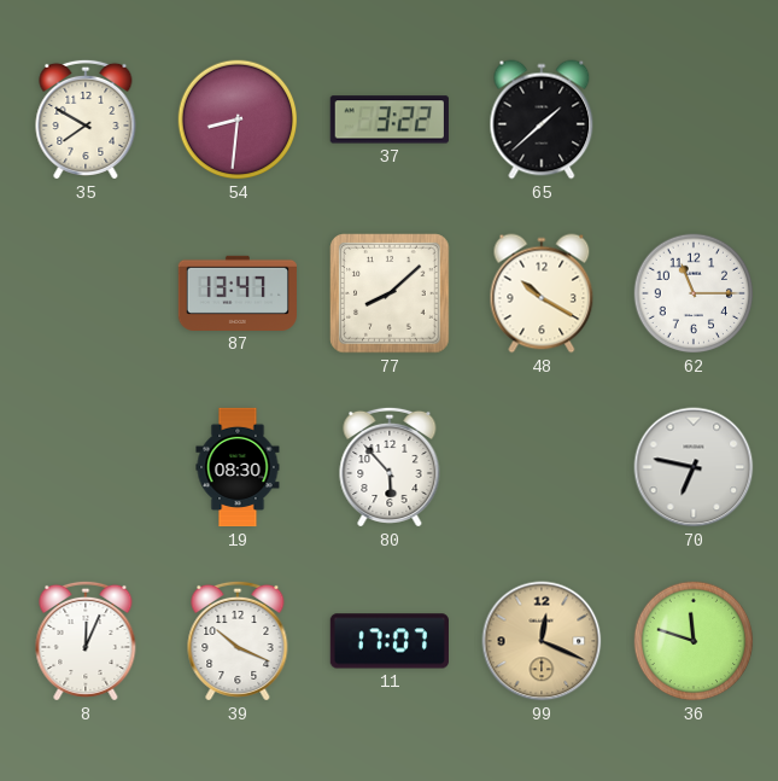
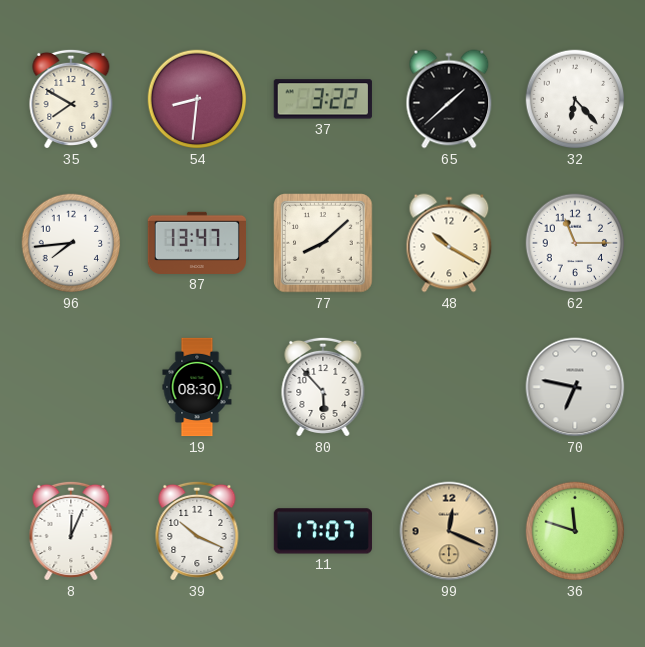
32: none -> 6:23 (575, 99)
96: none -> 7:44 (71, 243)
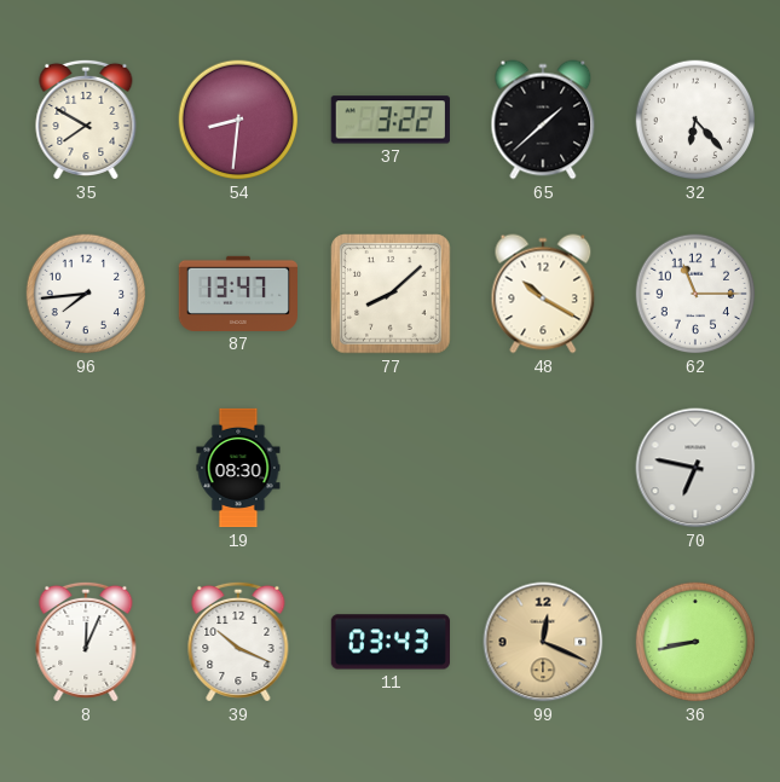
80: 5:53 -> none (323, 387)
11: 17:07 -> 03:43 (391, 642)
36: 11:48 -> 8:43 (695, 642)
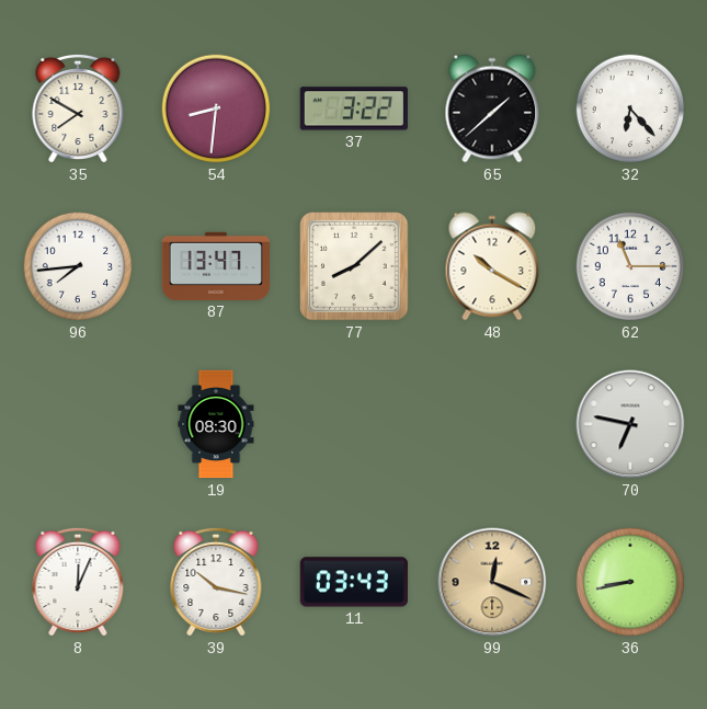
39: 10:19 -> 10:17 (216, 582)
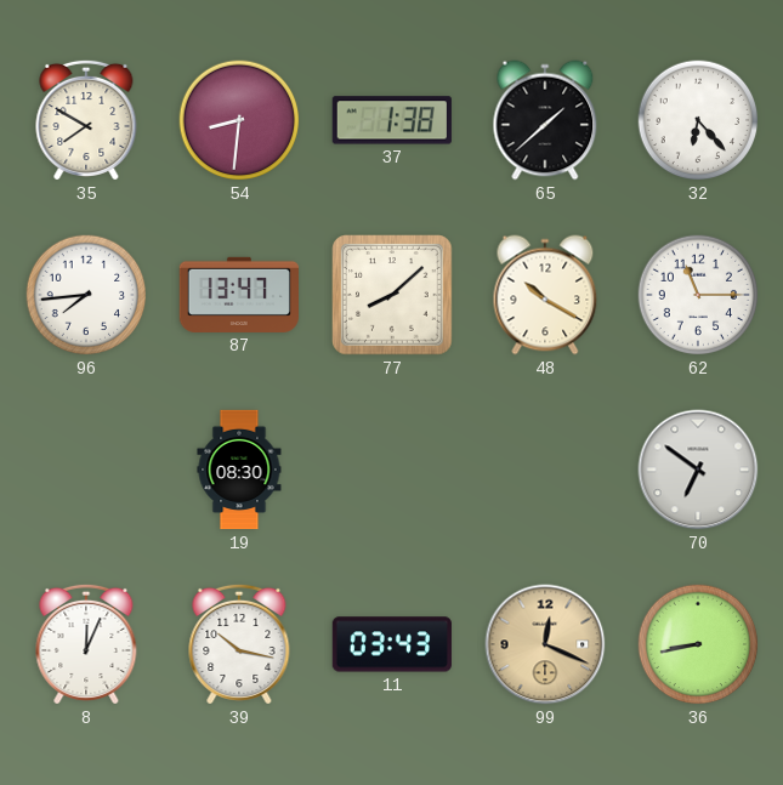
37: 3:22 -> 1:38 (392, 120)
70: 6:47 -> 6:51 (698, 470)
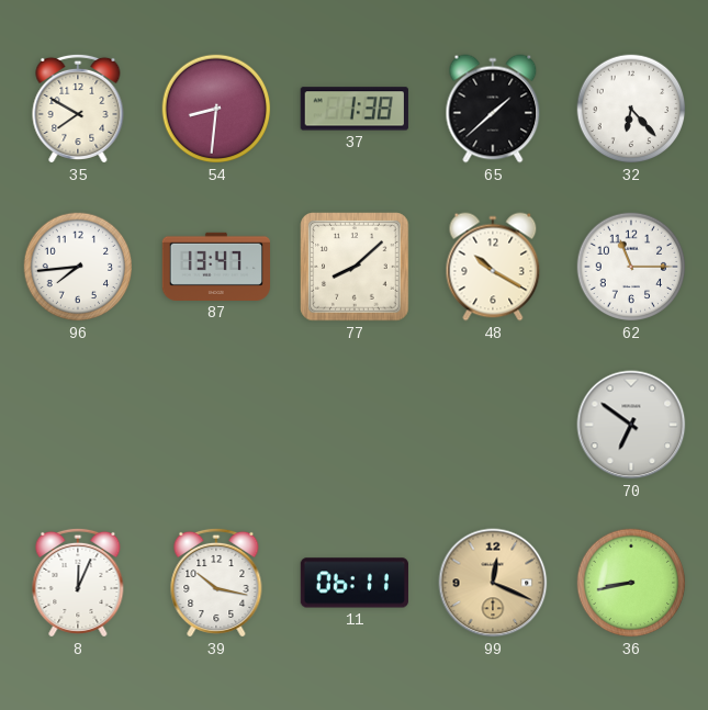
19: 08:30 -> none (239, 470)
11: 03:43 -> 06:11 (355, 583)
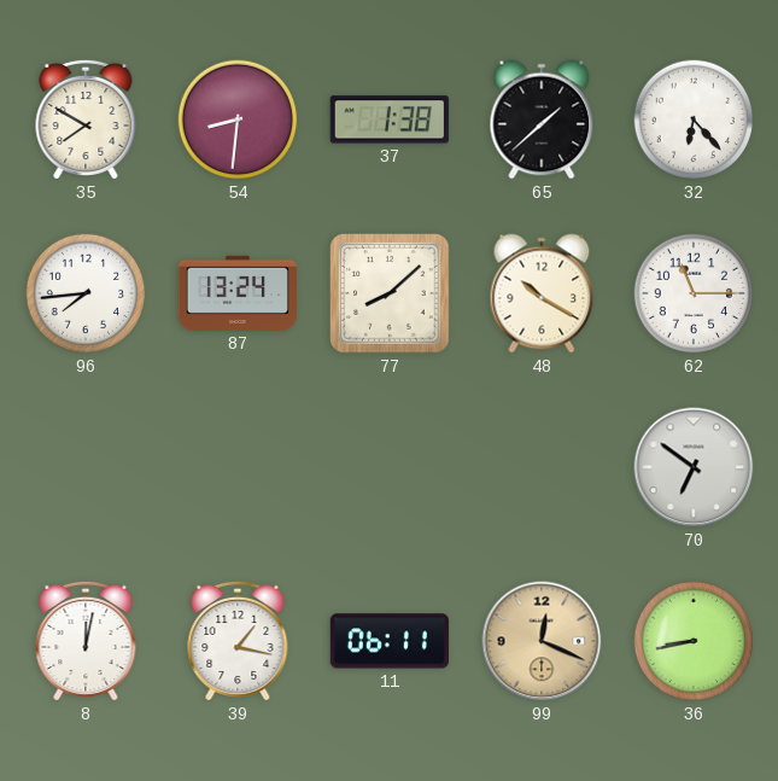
87: 13:47 -> 13:24 (236, 293)
8: 12:04 -> 12:02 (86, 641)
39: 10:17 -> 1:17 (238, 641)
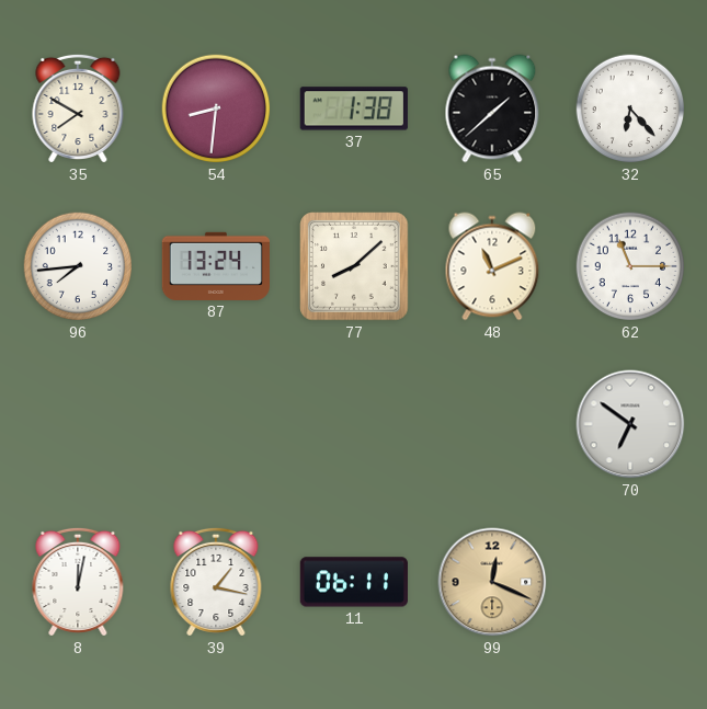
48: 10:20 -> 11:11 (492, 266)
36: 8:43 -> none (694, 641)
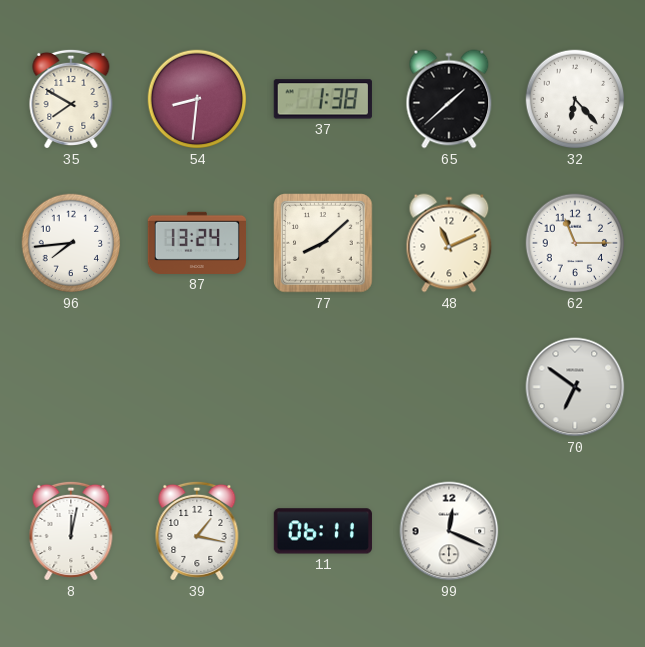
99 dial: champagne -> white (449, 531)
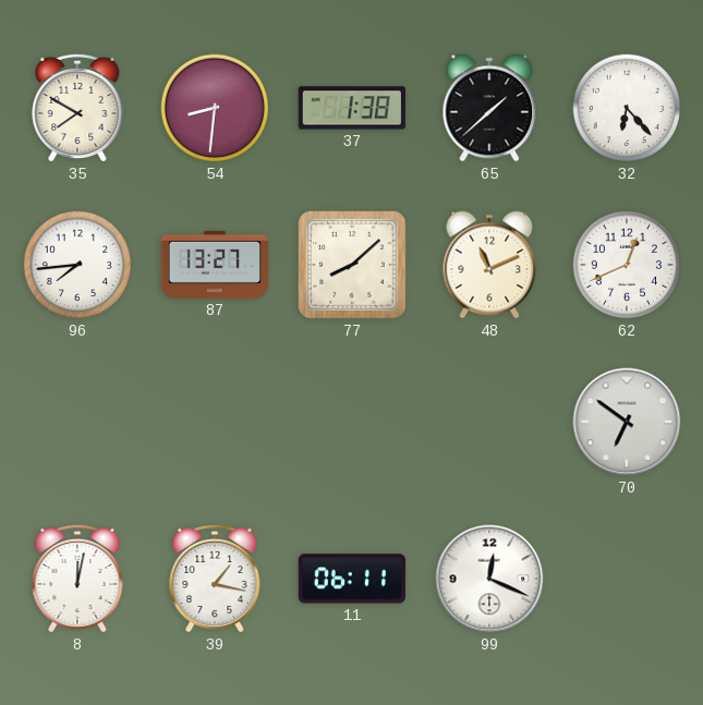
87: 13:24 -> 13:27 (214, 265)
62: 11:15 -> 12:41 (627, 265)
